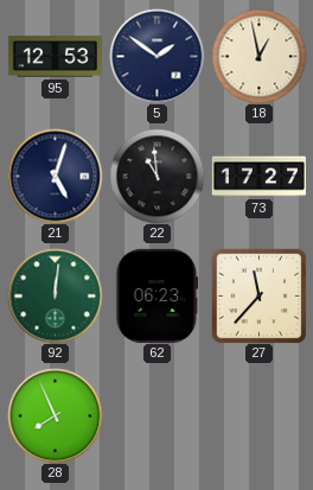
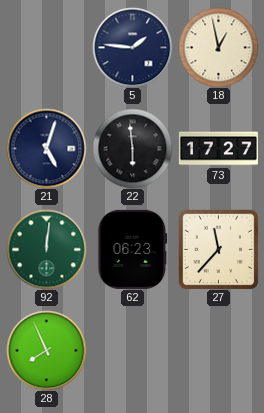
95: 12:53 -> none (55, 57)
5: 1:51 -> 1:46 (132, 47)
22: 10:59 -> 5:59 (132, 148)
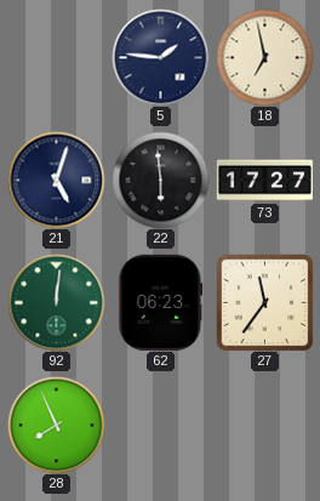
18: 12:58 -> 6:58 (264, 57)
27: 11:37 -> 11:36 (264, 302)
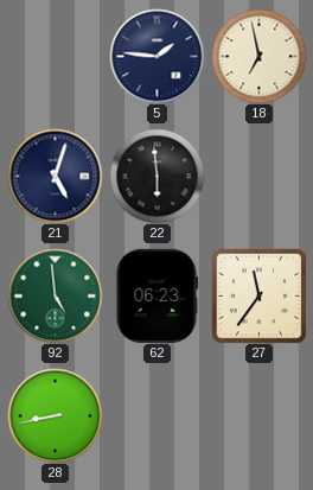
73: 17:27 -> none (264, 181)
92: 12:01 -> 4:59 (55, 295)
28: 7:56 -> 8:43 (55, 415)
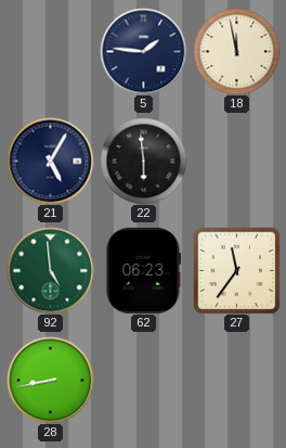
18: 6:58 -> 11:58 (236, 51)
21: 5:03 -> 5:05 (50, 161)
